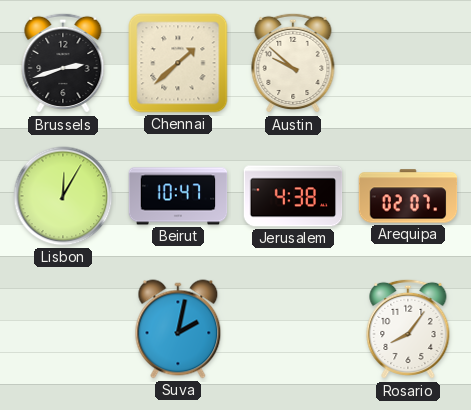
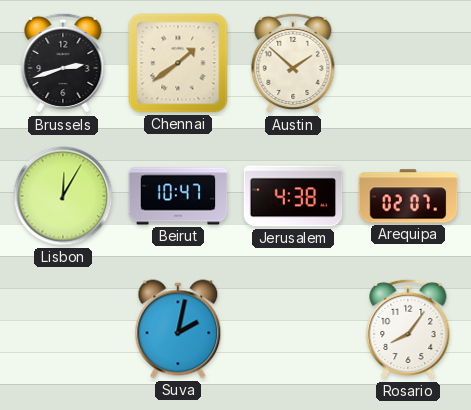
Chennai: 1:38 -> 1:39 (178, 63)
Austin: 9:52 -> 1:52 (293, 63)
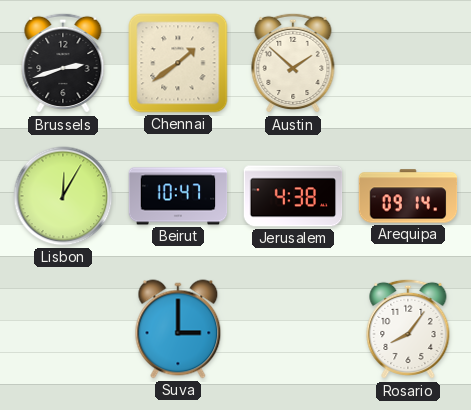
Arequipa: 02:07 -> 09:14 (408, 196)
Suva: 2:02 -> 3:00 (178, 329)
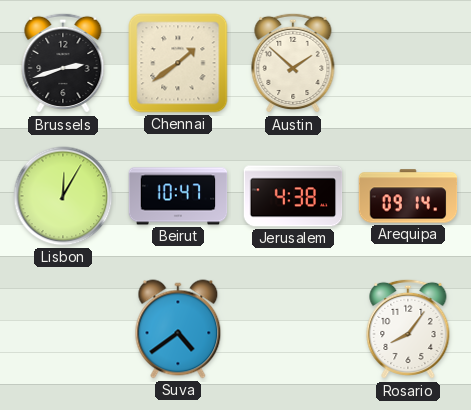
Suva: 3:00 -> 4:39 (178, 329)
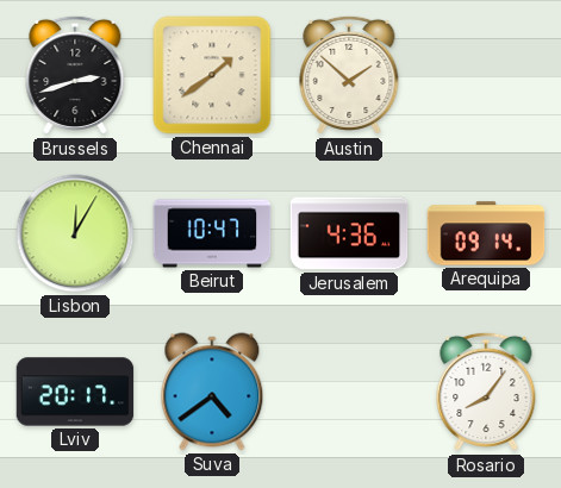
Jerusalem: 4:38 -> 4:36 (349, 233)
Lviv: none -> 20:17 (75, 392)
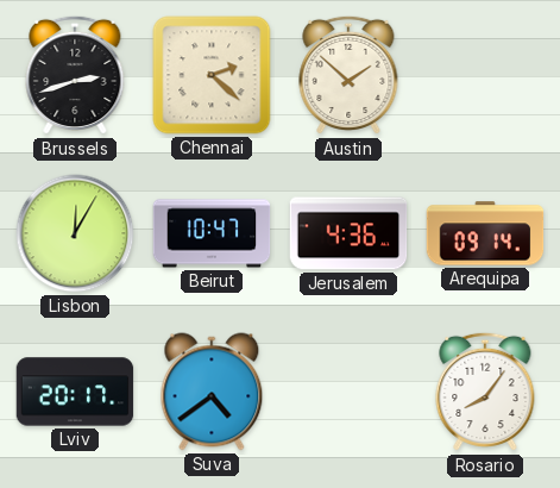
Chennai: 1:39 -> 2:22 (212, 75)
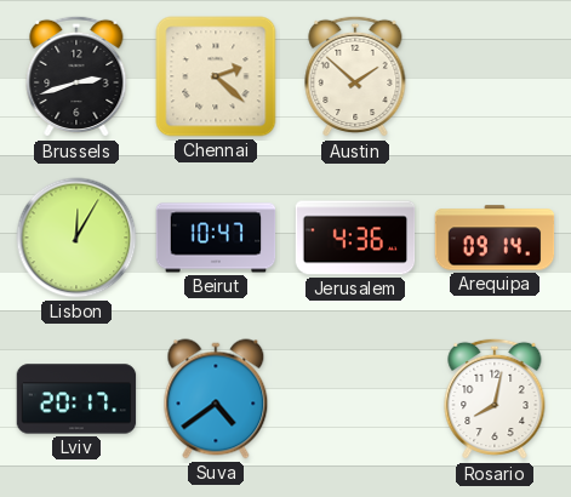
Rosario: 8:06 -> 8:02 (495, 399)
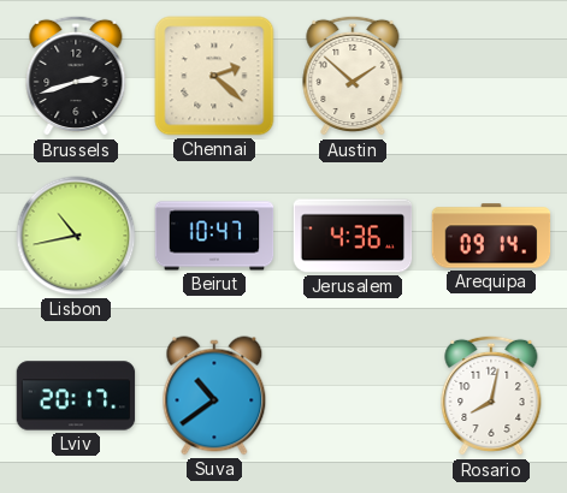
Lisbon: 12:05 -> 10:43 (76, 236)
Suva: 4:39 -> 10:39 (214, 396)
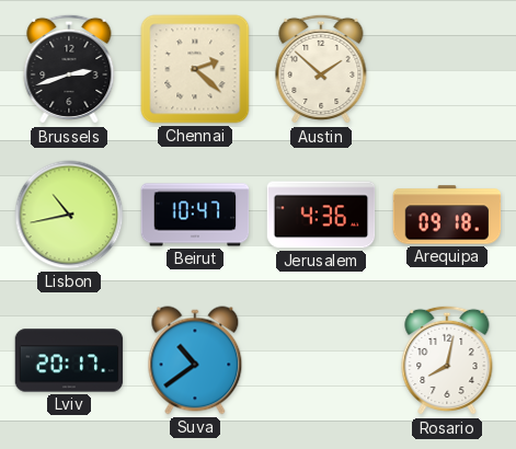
Arequipa: 09:14 -> 09:18 (447, 215)
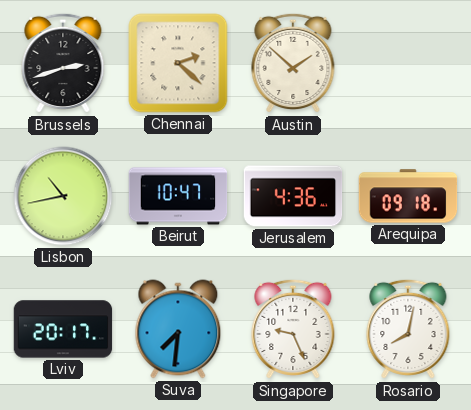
Suva: 10:39 -> 7:31 (178, 329)
Singapore: none -> 9:26 (293, 329)
